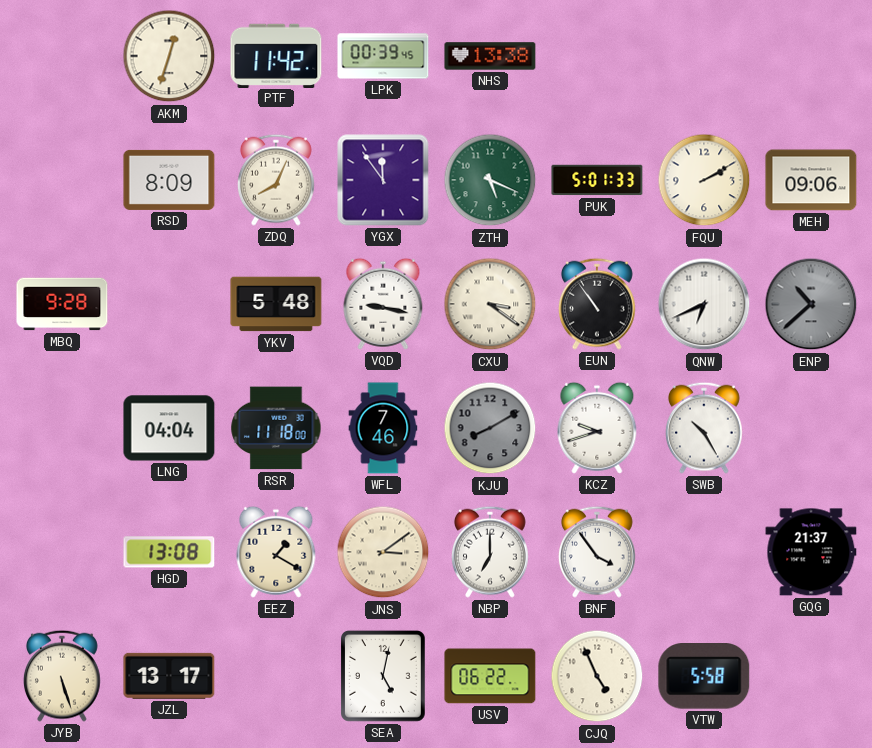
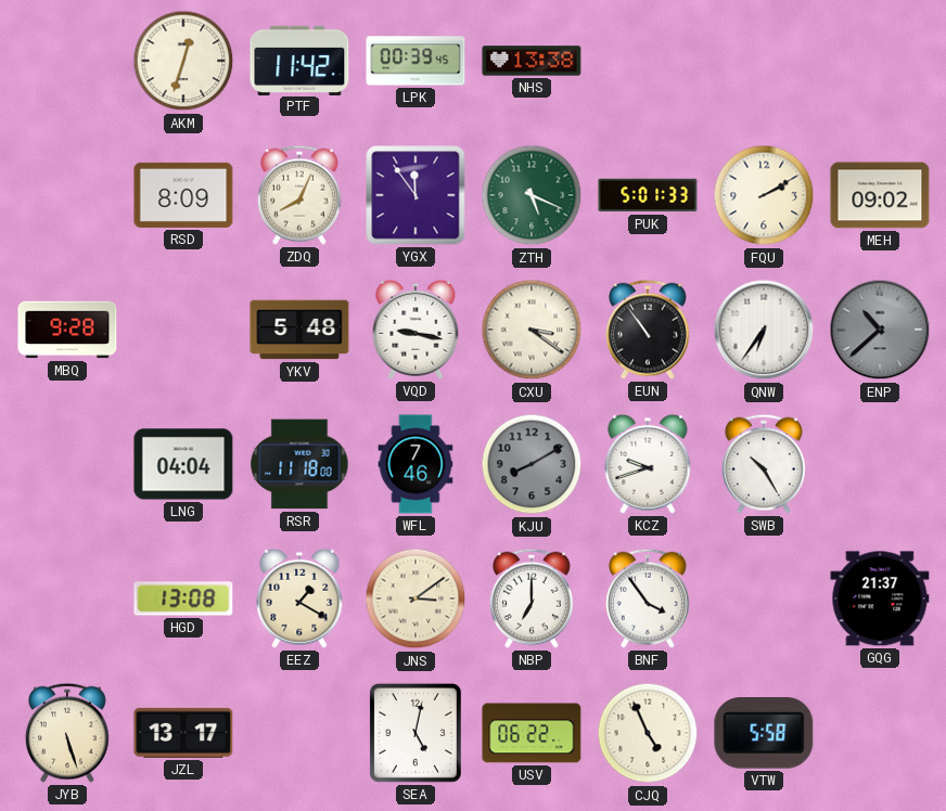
MEH: 09:06 -> 09:02 (880, 195)
QNW: 6:41 -> 6:36 (764, 330)
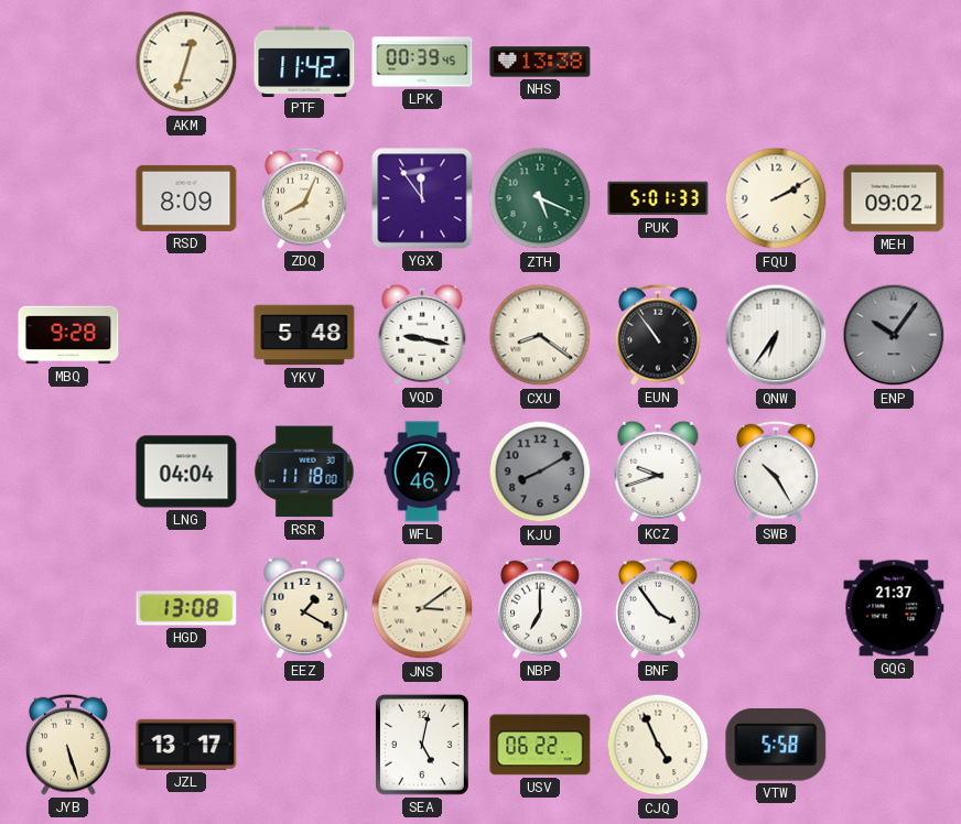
CXU: 3:21 -> 8:21 (540, 335)
ENP: 10:38 -> 10:06 (894, 335)
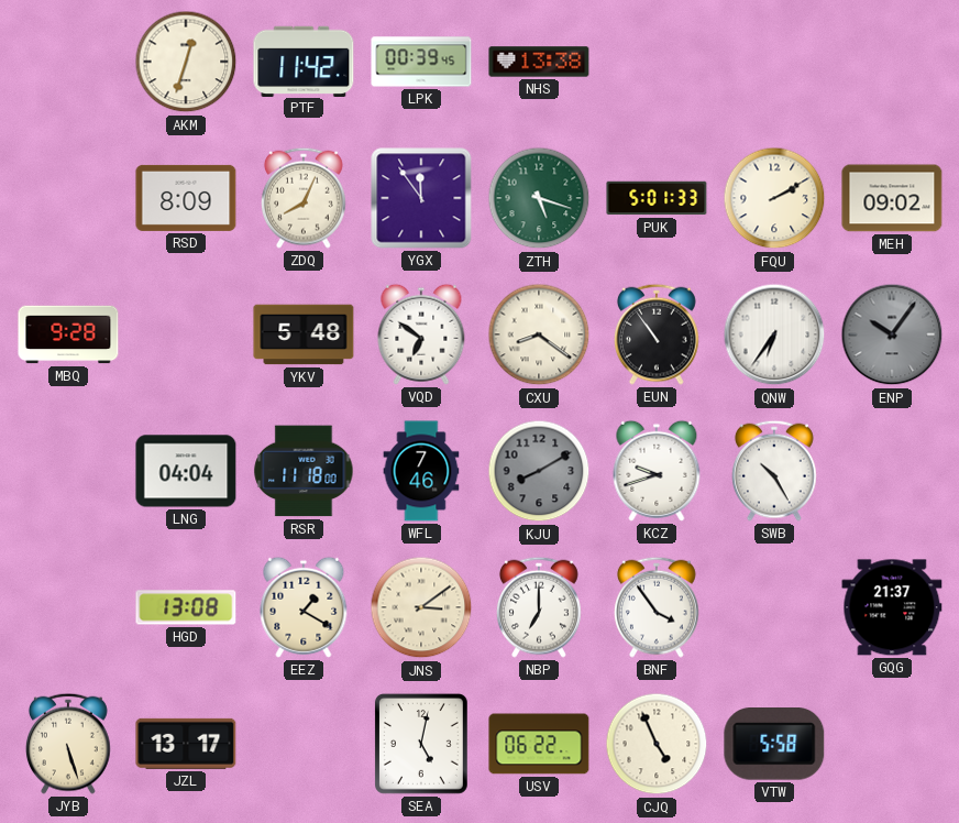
ZTH: 5:19 -> 5:18 (539, 198)
VQD: 9:17 -> 6:51 (421, 334)
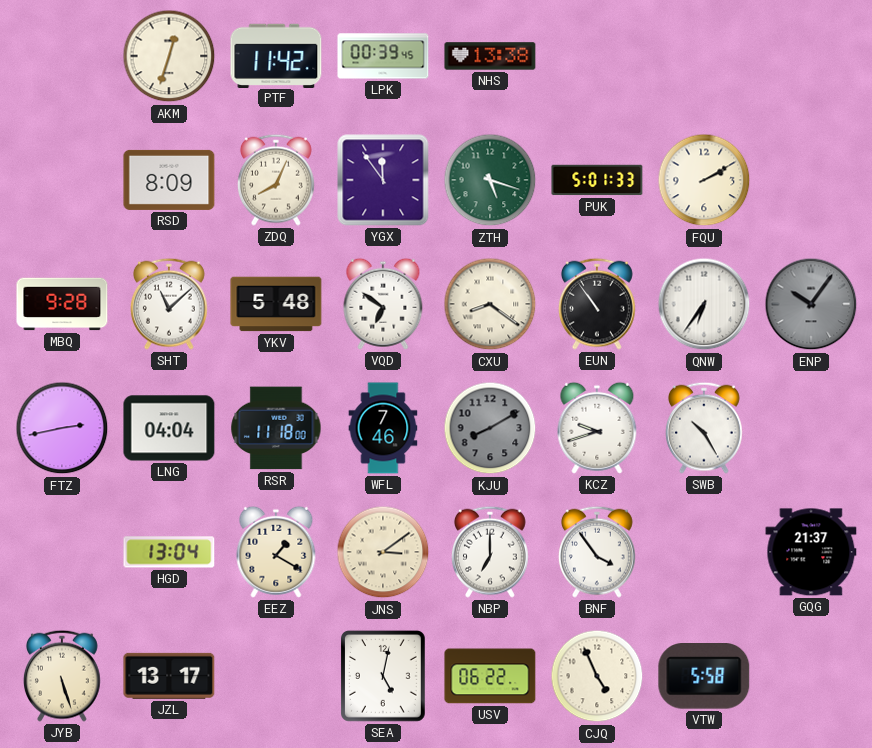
MEH: 09:02 -> none (892, 198)
SHT: none -> 11:08 (170, 304)
FTZ: none -> 2:43 (62, 428)
HGD: 13:08 -> 13:04 (169, 552)
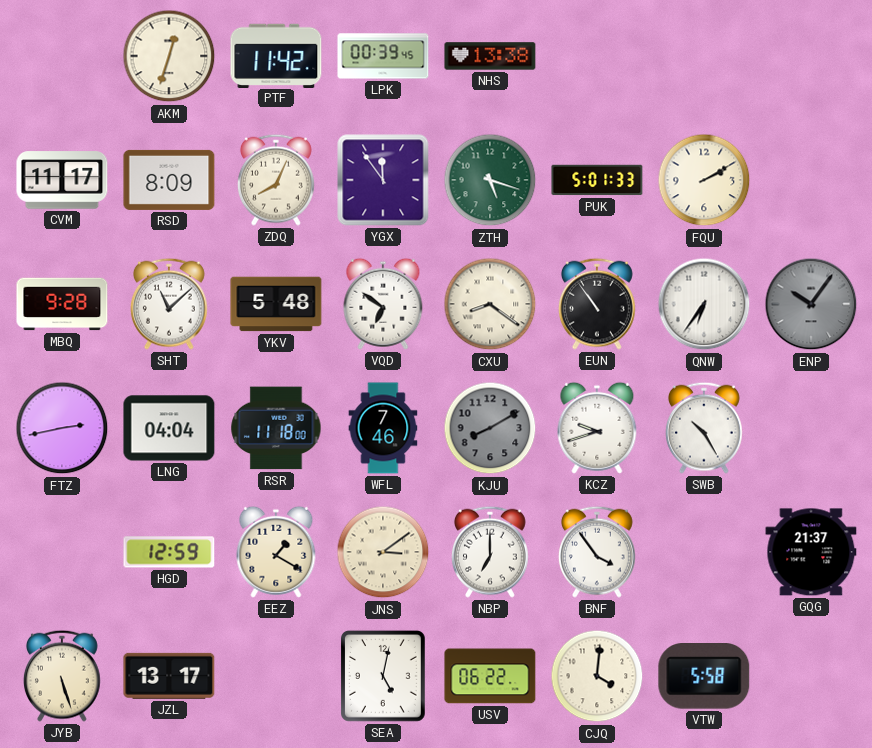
CVM: none -> 11:17 (62, 180)
HGD: 13:04 -> 12:59 (169, 552)
CJQ: 4:56 -> 4:01 (597, 676)
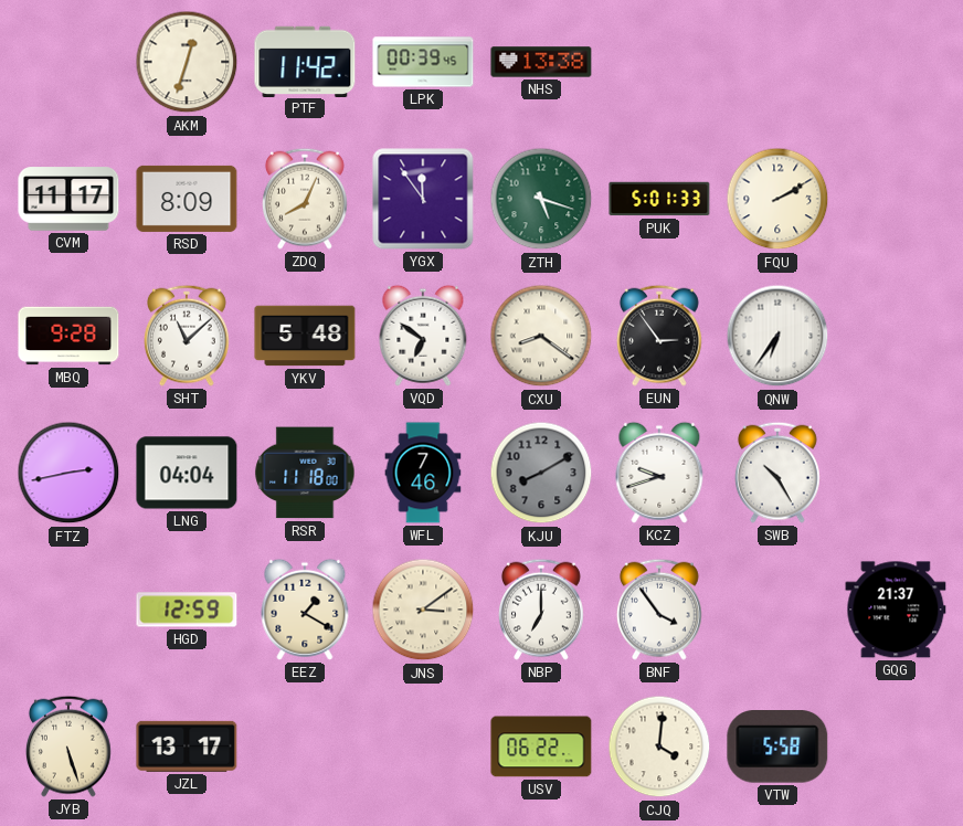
EUN: 10:54 -> 2:54 (660, 336)
ENP: 10:06 -> none (811, 304)
SEA: 5:02 -> none (383, 676)
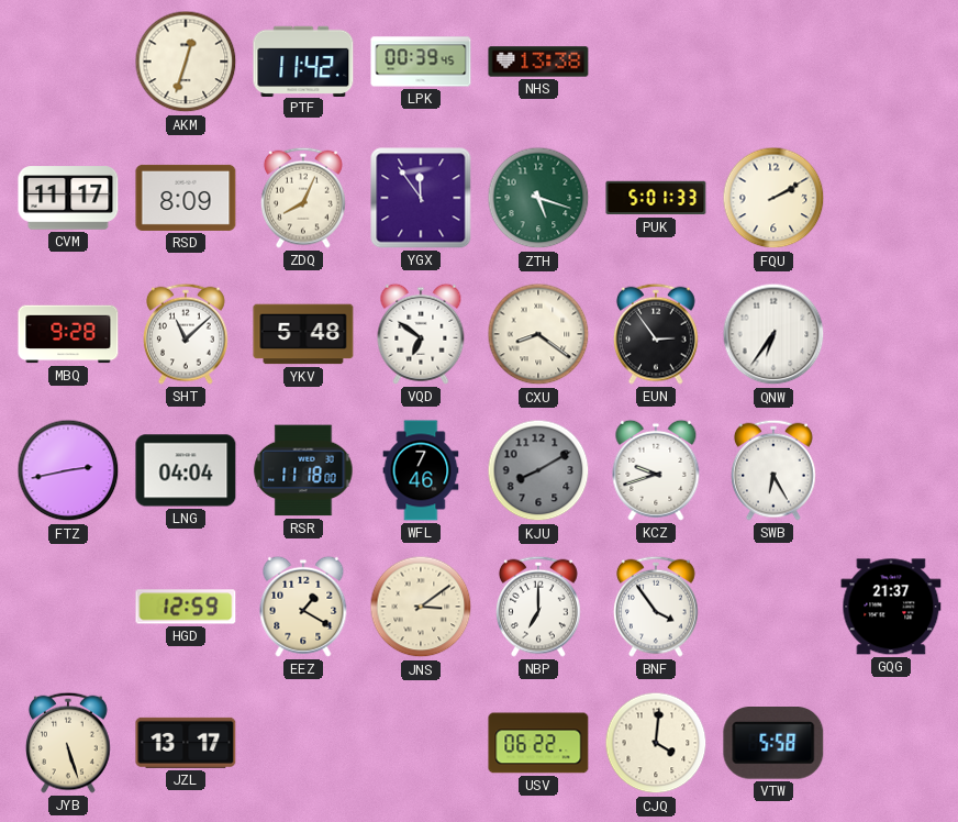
SWB: 10:25 -> 6:25 (775, 470)
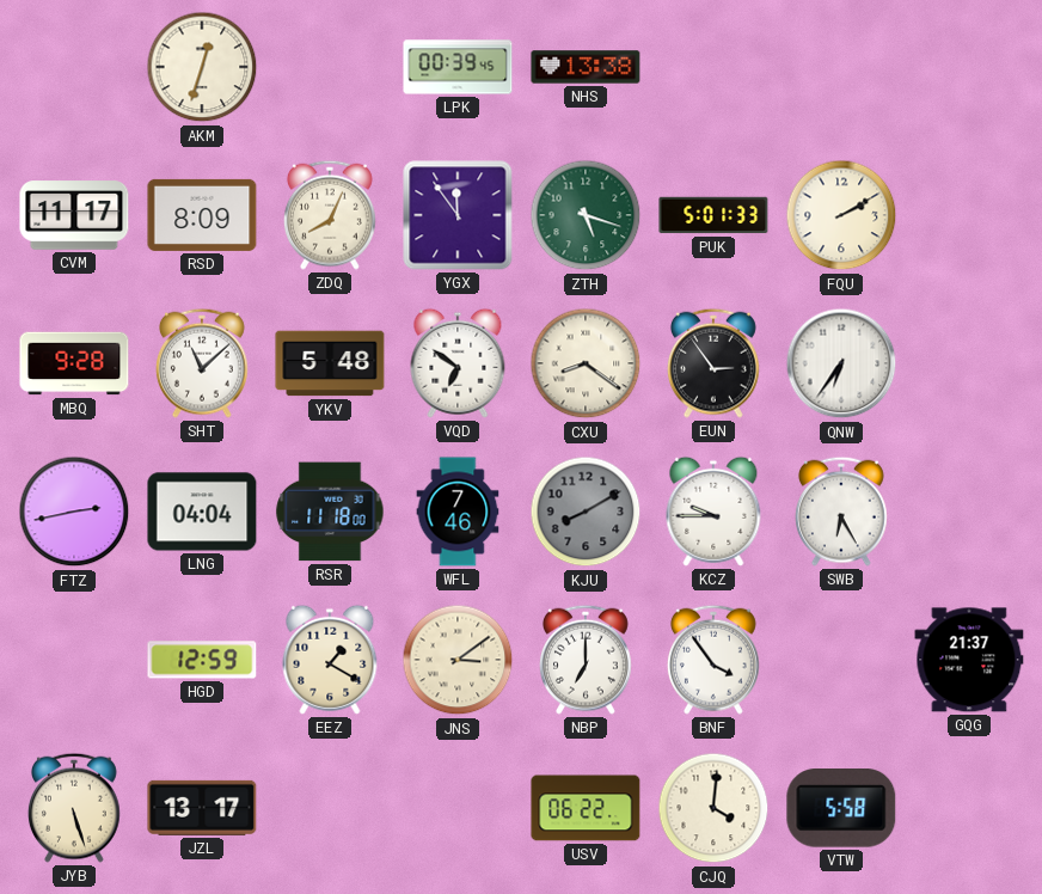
PTF: 11:42 -> none (303, 60)
KCZ: 9:42 -> 9:45 (713, 512)
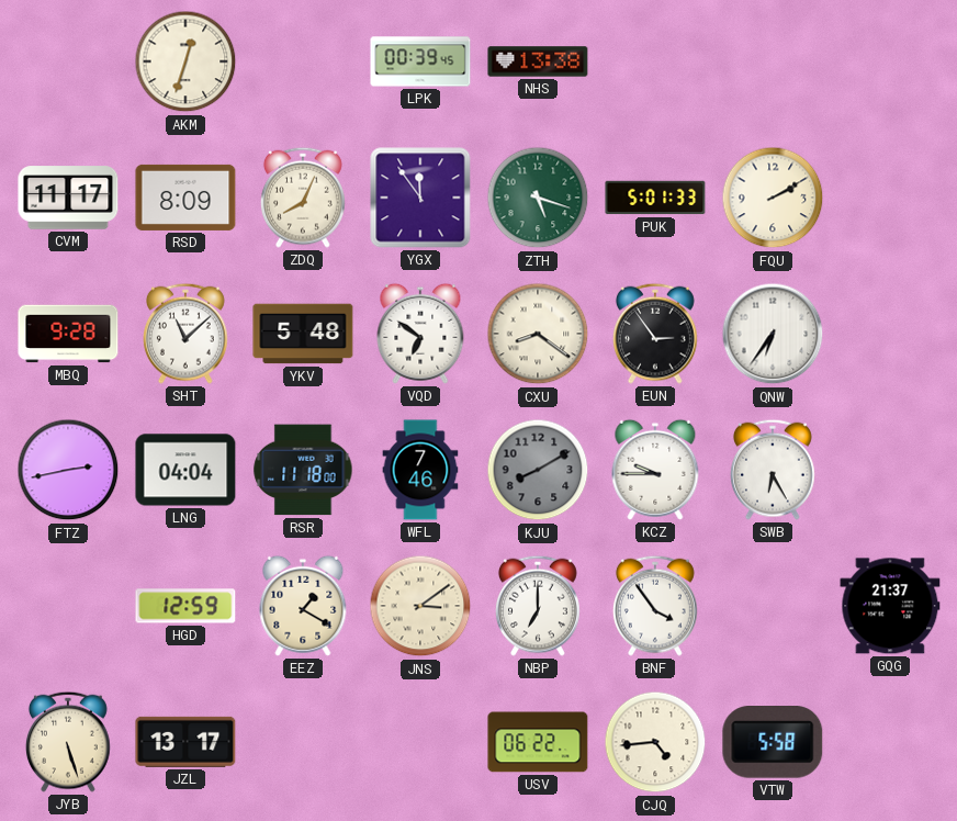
CJQ: 4:01 -> 4:44 (655, 742)
